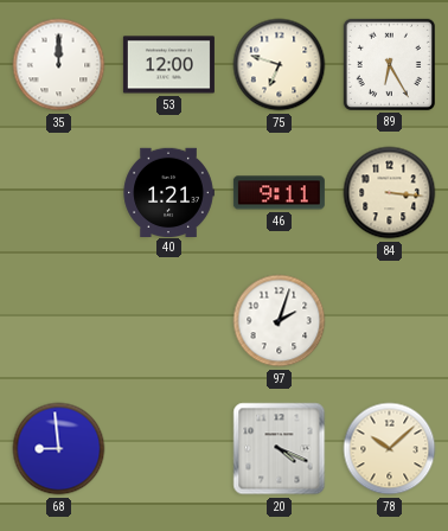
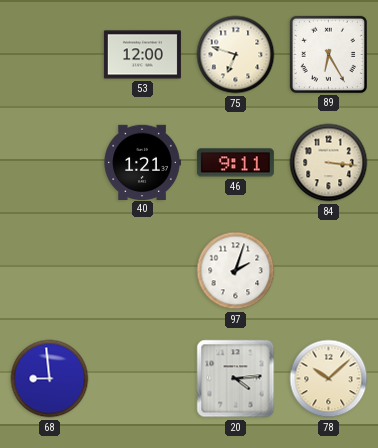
35: 12:00 -> none (59, 65)
20: 4:19 -> 4:14 (236, 379)
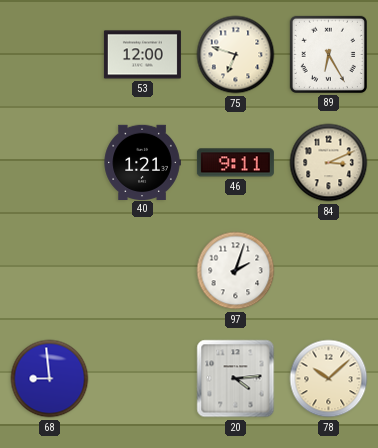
84: 3:16 -> 3:11 (329, 163)
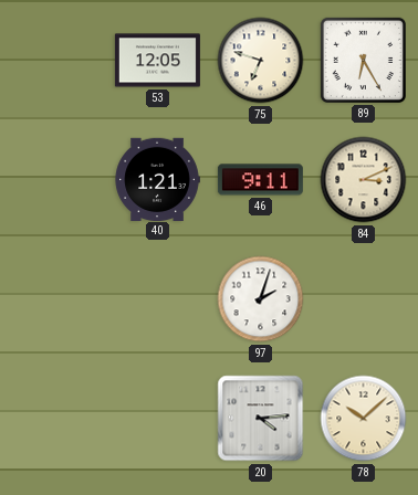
53: 12:00 -> 12:05 (157, 61)
68: 8:59 -> none (50, 379)
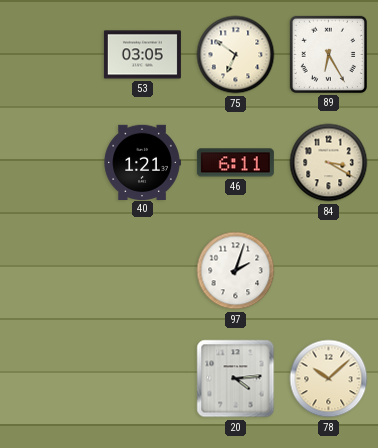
53: 12:05 -> 03:05 (142, 55)
75: 6:48 -> 6:51 (236, 55)
46: 9:11 -> 6:11 (235, 163)
84: 3:11 -> 3:20 (329, 163)
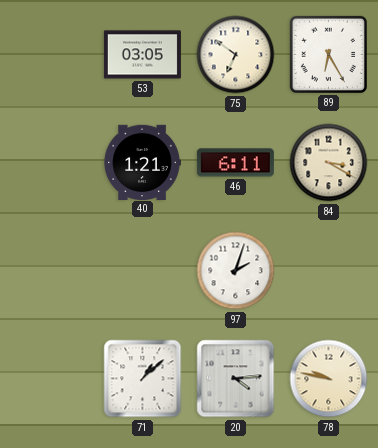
71: none -> 1:08 (143, 379)
78: 10:08 -> 9:47 (329, 379)
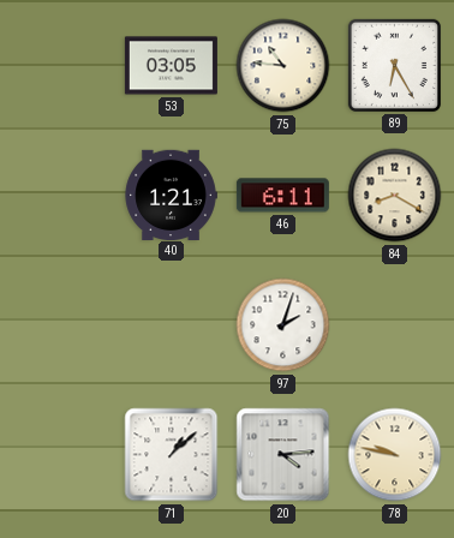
75: 6:51 -> 10:46 (283, 66)
84: 3:20 -> 8:20 (395, 196)
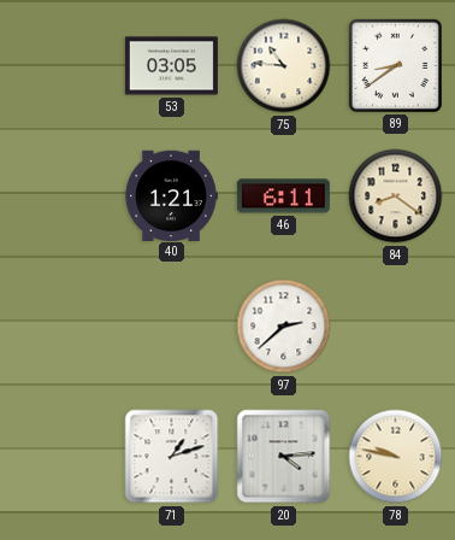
89: 6:25 -> 8:39 (395, 65)
84: 8:20 -> 8:21 (396, 196)
97: 2:03 -> 2:38 (284, 327)
71: 1:08 -> 1:12 (172, 457)
